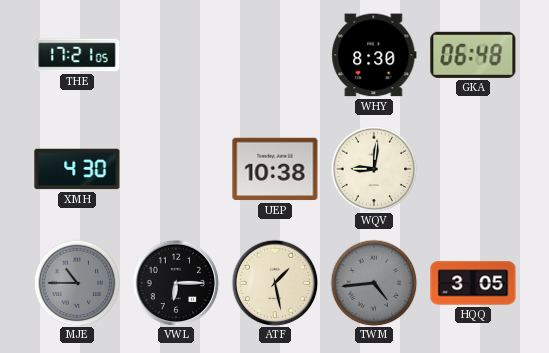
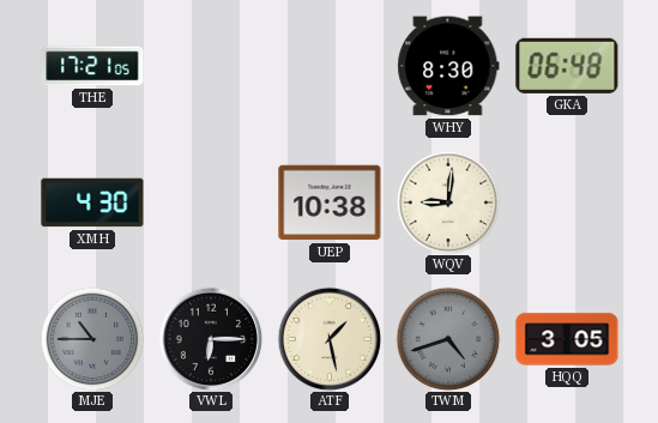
TWM: 4:44 -> 4:42 (448, 339)
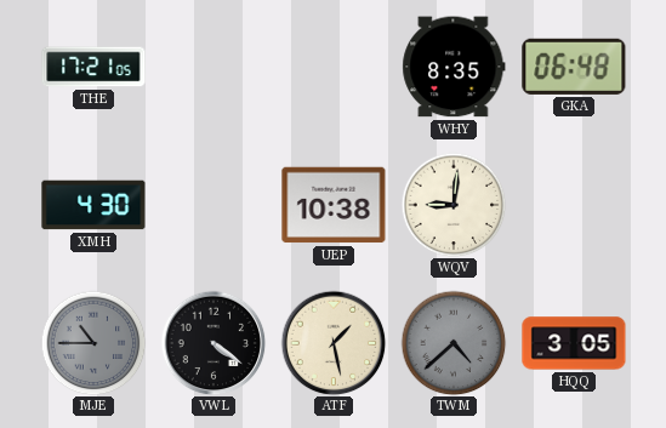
WHY: 8:30 -> 8:35 (454, 67)
VWL: 6:15 -> 4:21 (214, 343)
TWM: 4:42 -> 4:38 (454, 343)
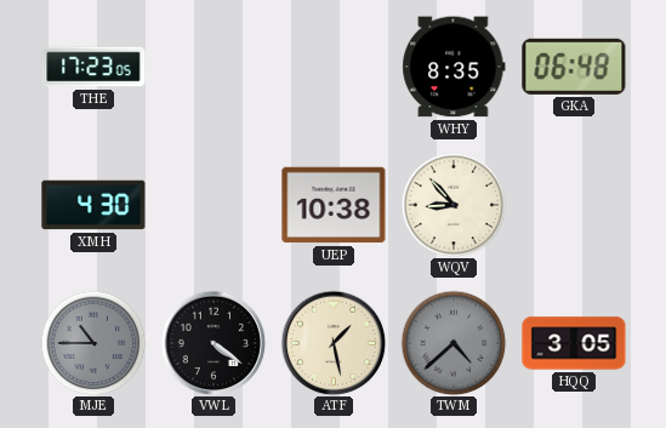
THE: 17:21 -> 17:23 (93, 67)
WQV: 9:01 -> 8:53 (454, 205)
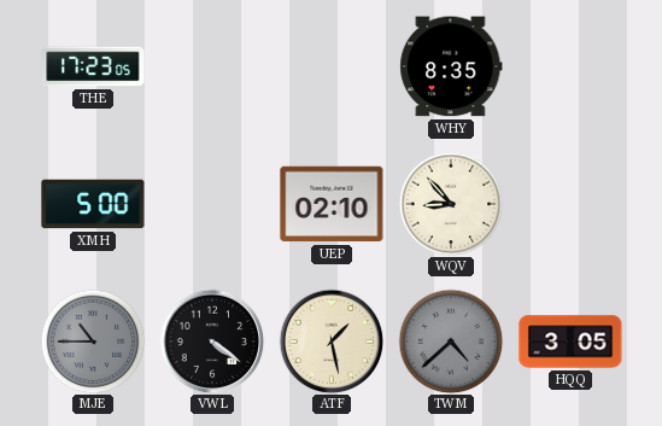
GKA: 06:48 -> none (574, 67)
XMH: 4:30 -> 5:00 (93, 204)
UEP: 10:38 -> 02:10 (332, 204)
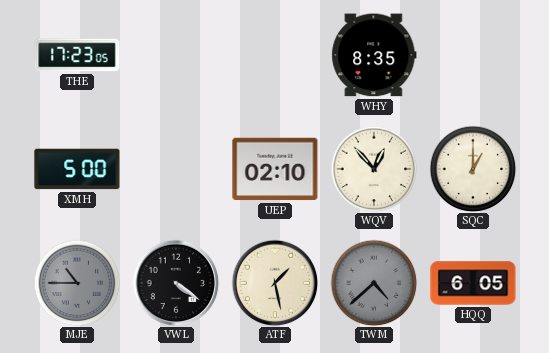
WQV: 8:53 -> 12:53 (374, 169)
SQC: none -> 1:00 (473, 169)
HQQ: 3:05 -> 6:05 (473, 283)
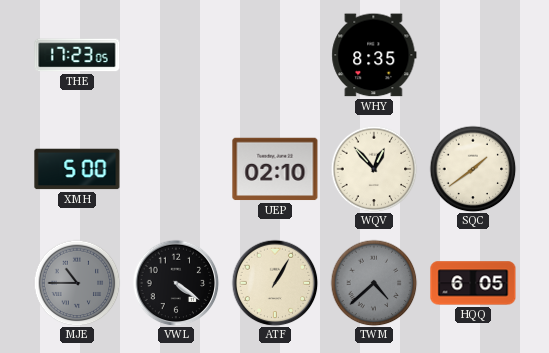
SQC: 1:00 -> 1:39 (473, 169)
ATF: 1:28 -> 1:05 (275, 283)
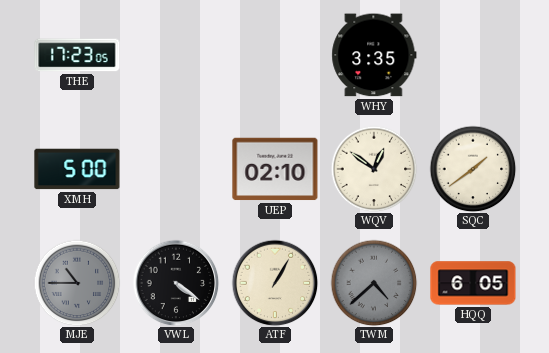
WHY: 8:35 -> 3:35 (374, 55)
WQV: 12:53 -> 12:51 (374, 169)
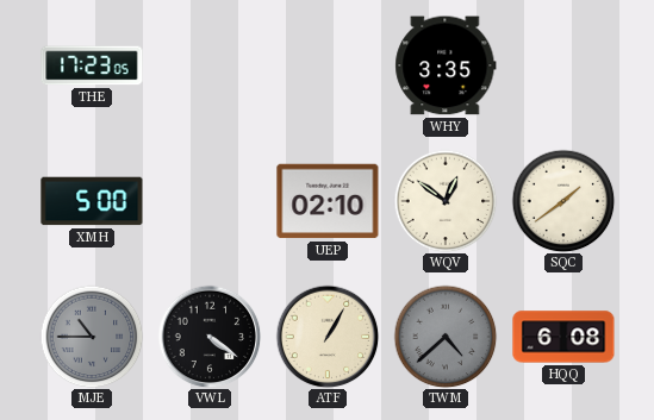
HQQ: 6:05 -> 6:08 (563, 337)
